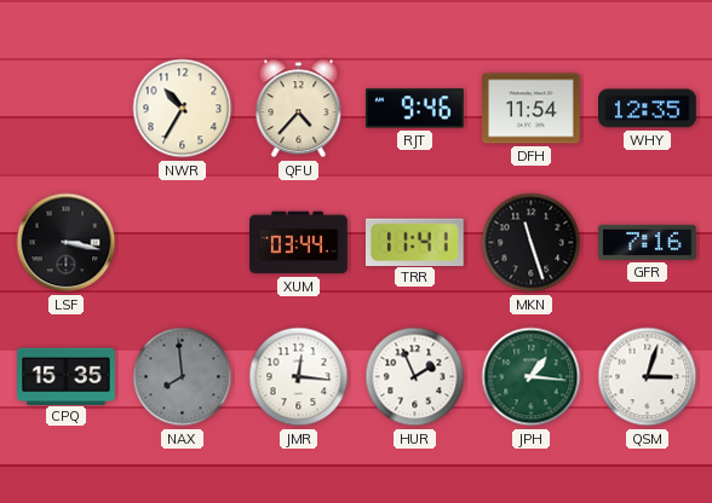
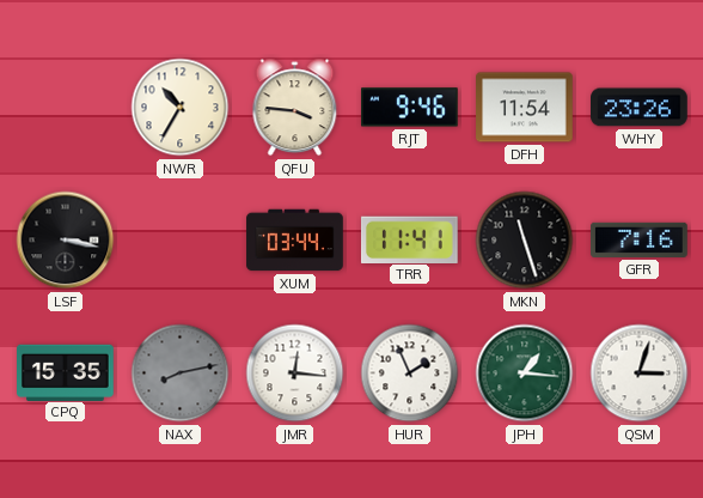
QFU: 4:37 -> 3:46 (295, 108)
WHY: 12:35 -> 23:26 (640, 108)
NAX: 7:59 -> 8:13 (181, 373)
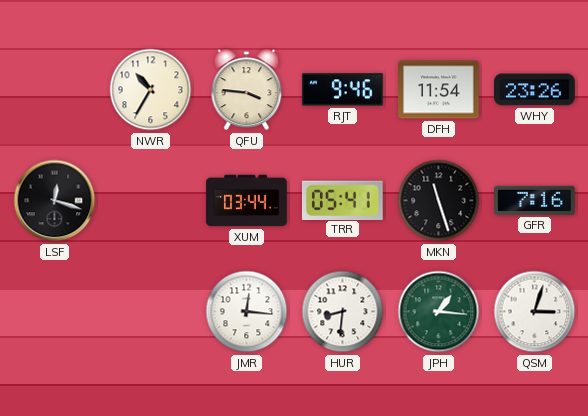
LSF: 3:17 -> 12:18 (55, 201)
TRR: 11:41 -> 05:41 (342, 200)
CPQ: 15:35 -> none (66, 372)
NAX: 8:13 -> none (181, 373)
HUR: 1:56 -> 8:31 (343, 312)
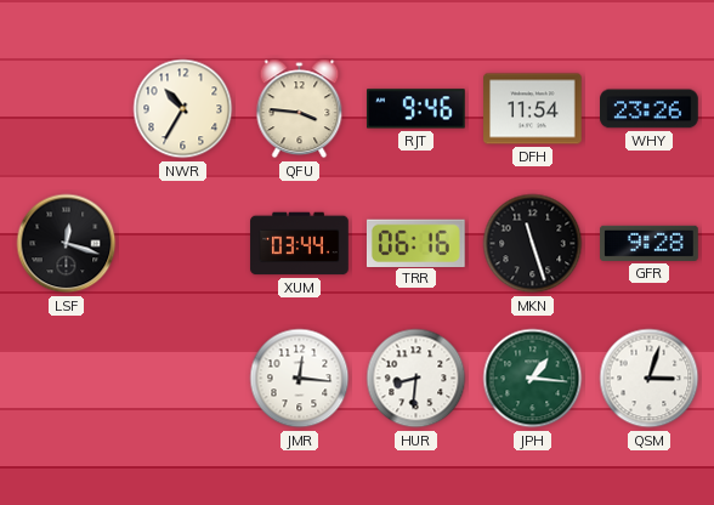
TRR: 05:41 -> 06:16 (415, 243)
GFR: 7:16 -> 9:28 (650, 243)
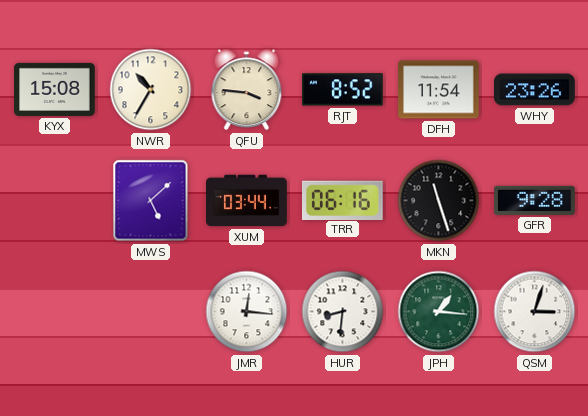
KYX: none -> 15:08 (55, 89)
RJT: 9:46 -> 8:52 (343, 90)
LSF: 12:18 -> none (67, 244)
MWS: none -> 5:08 (151, 201)
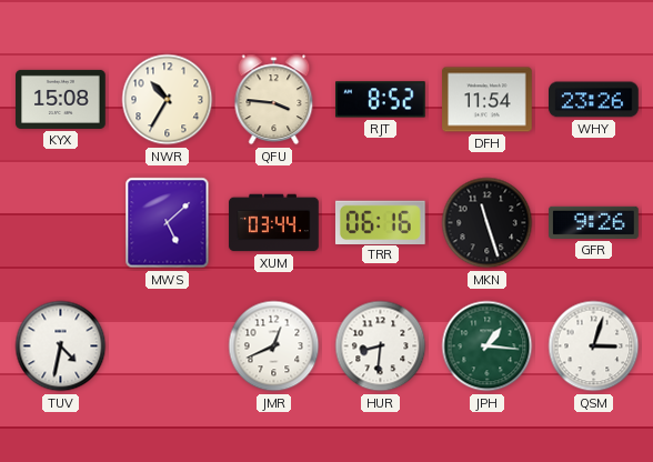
GFR: 9:28 -> 9:26 (594, 222)
TUV: none -> 4:32 (61, 346)
JMR: 12:16 -> 12:41 (274, 346)
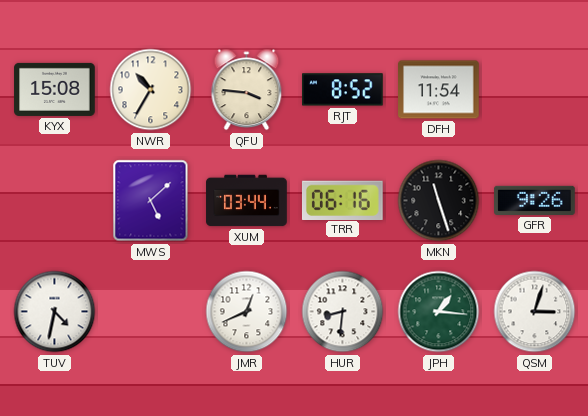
WHY: 23:26 -> none (594, 100)
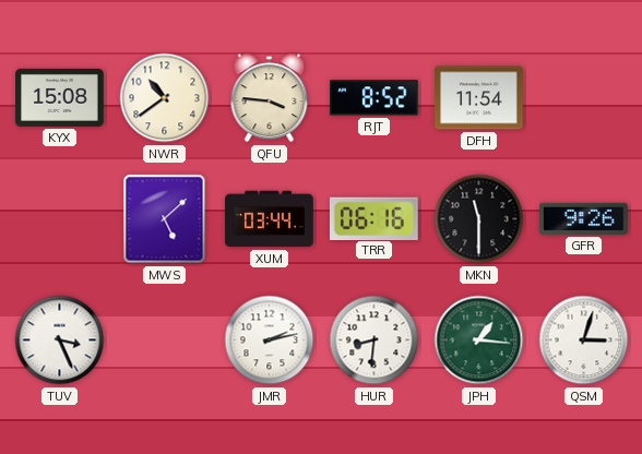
NWR: 10:35 -> 10:39 (165, 98)
MKN: 11:27 -> 11:30 (479, 219)
TUV: 4:32 -> 3:26 (60, 340)
JMR: 12:41 -> 2:13 (270, 340)
